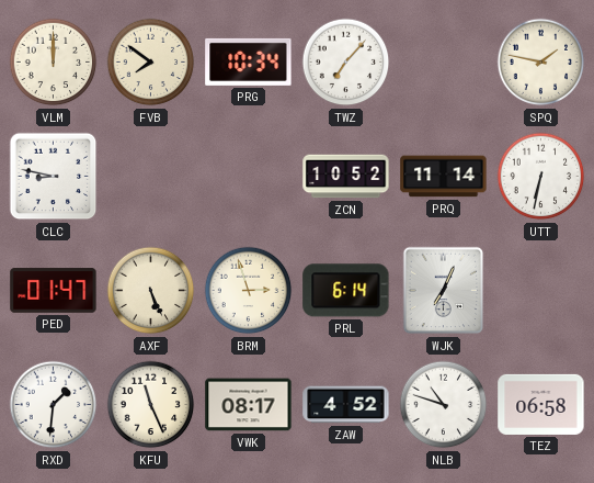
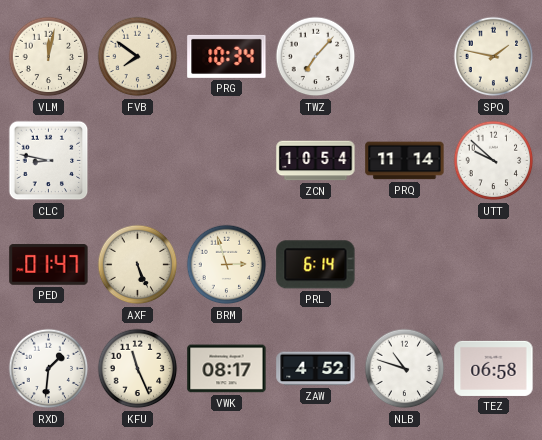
VLM: 12:00 -> 12:02 (49, 57)
ZCN: 10:52 -> 10:54 (316, 161)
UTT: 6:32 -> 9:52 (494, 161)
WJK: 7:04 -> none (444, 291)
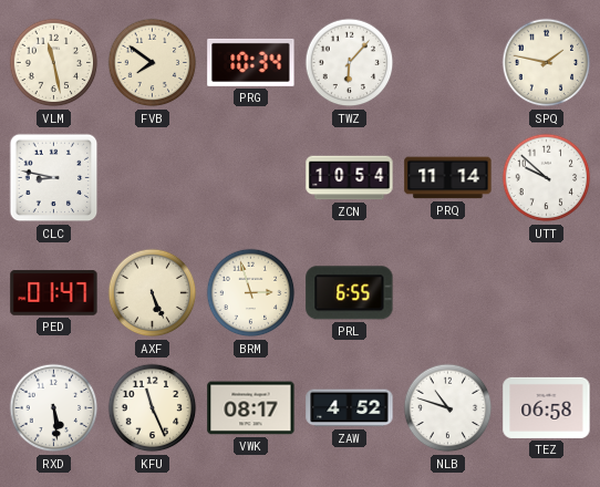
VLM: 12:02 -> 11:28 (54, 63)
TWZ: 7:07 -> 6:07 (350, 63)
PRL: 6:14 -> 6:55 (350, 293)
RXD: 1:31 -> 5:29 (54, 408)
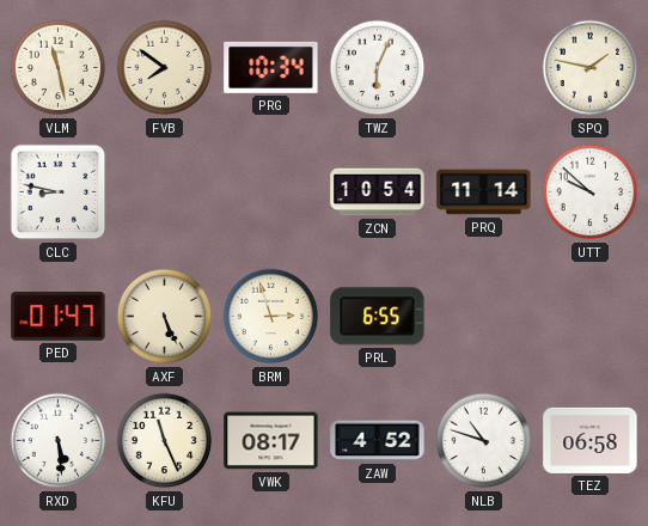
TWZ: 6:07 -> 6:04 (378, 68)
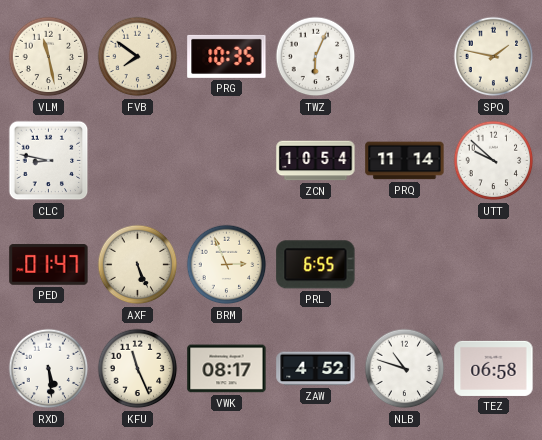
PRG: 10:34 -> 10:35 (227, 56)
BRM: 2:57 -> 2:56 (227, 265)
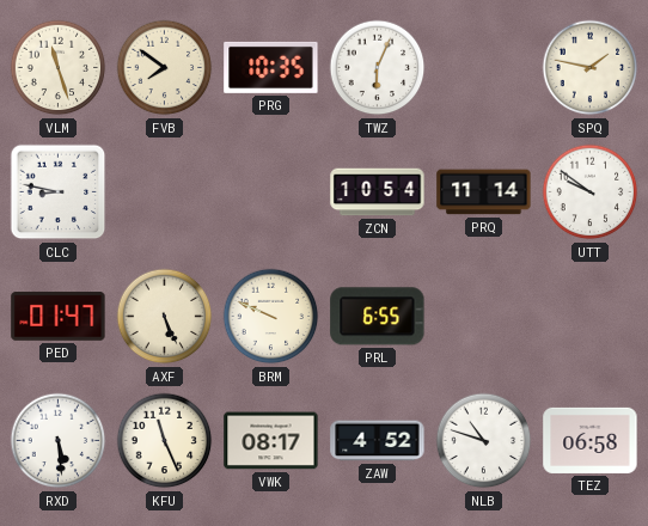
VLM: 11:28 -> 11:27 (59, 68)
UTT: 9:52 -> 9:51 (591, 192)
BRM: 2:56 -> 9:49 (271, 317)
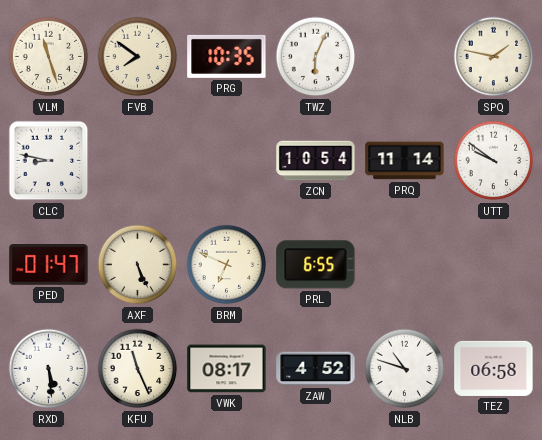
BRM: 9:49 -> 6:49 (227, 265)
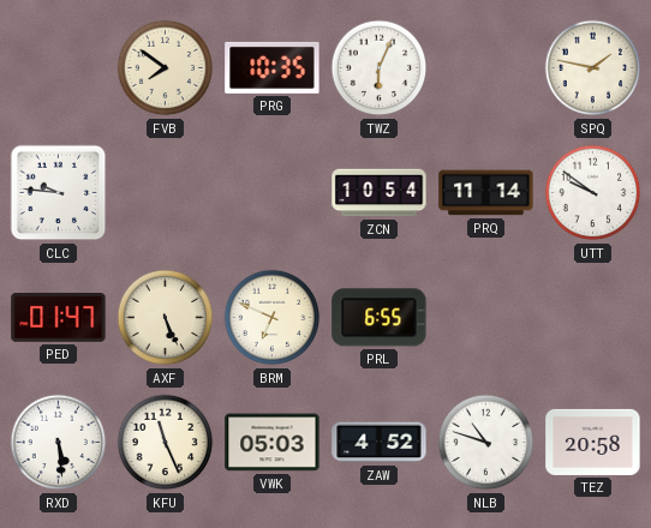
VLM: 11:27 -> none (49, 57)
CLC: 8:47 -> 9:46 (59, 193)
VWK: 08:17 -> 05:03 (273, 443)
TEZ: 06:58 -> 20:58 (593, 442)
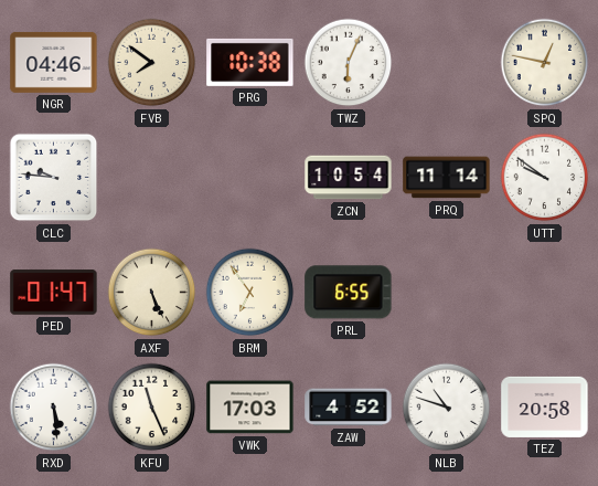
NGR: none -> 04:46 (54, 62)
PRG: 10:35 -> 10:38 (250, 62)
SPQ: 1:47 -> 12:47 (545, 63)
BRM: 6:49 -> 6:54 (250, 293)
VWK: 05:03 -> 17:03 (250, 408)
